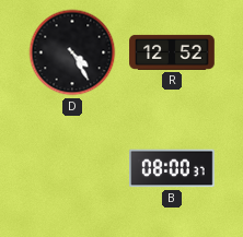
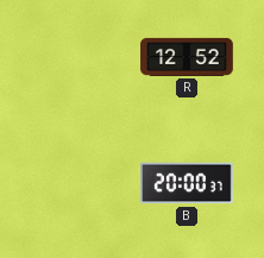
D: 4:25 -> none (72, 52)
B: 08:00 -> 20:00 (187, 183)
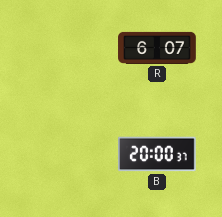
R: 12:52 -> 6:07 (157, 48)
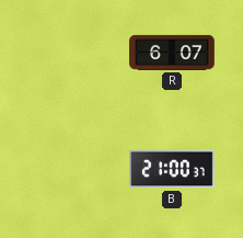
B: 20:00 -> 21:00 (172, 169)
